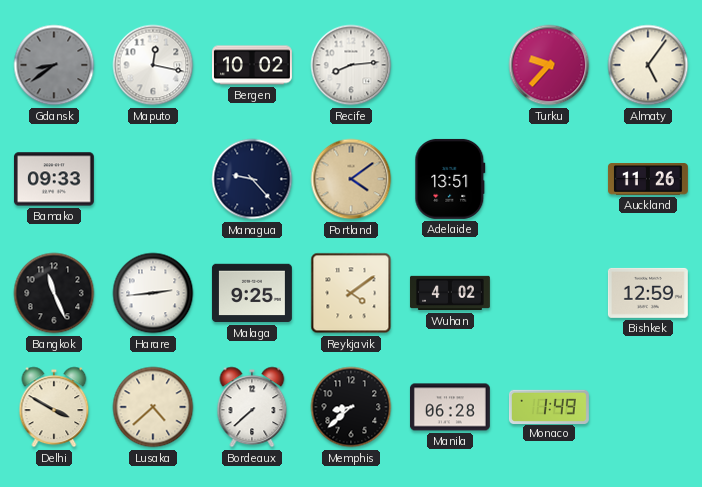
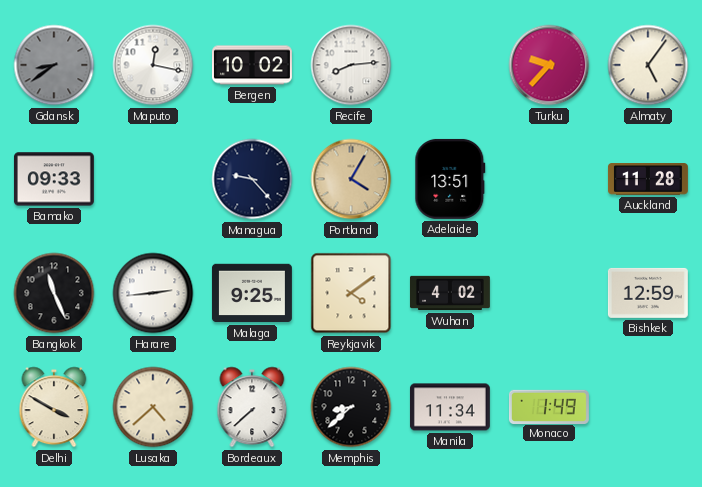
Portland: 4:09 -> 4:05 (351, 179)
Auckland: 11:26 -> 11:28 (648, 180)
Manila: 06:28 -> 11:34 (450, 407)
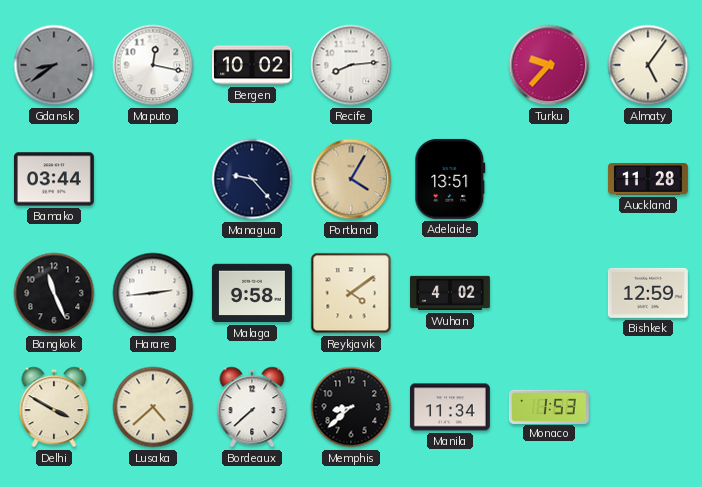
Bamako: 09:33 -> 03:44 (54, 179)
Malaga: 9:25 -> 9:58 (252, 293)
Monaco: 1:49 -> 1:53 (549, 406)
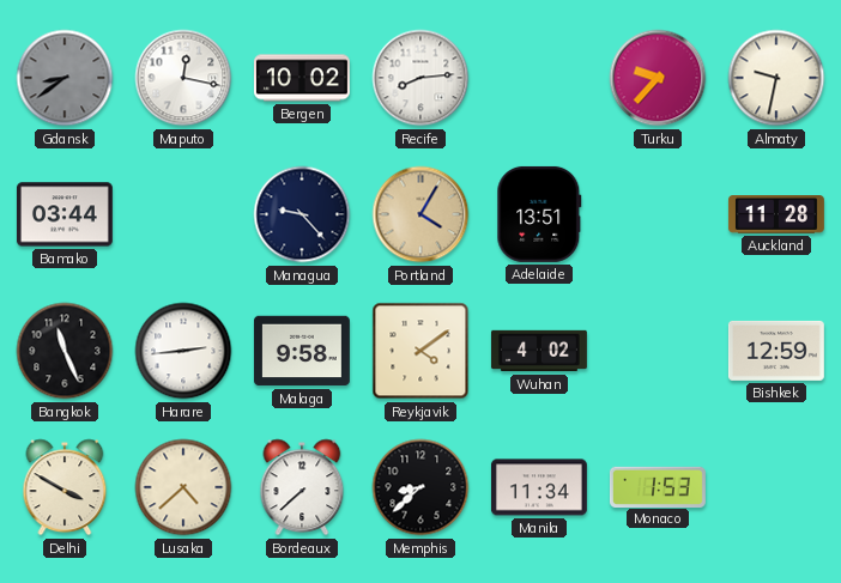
Almaty: 5:06 -> 9:32 (776, 78)
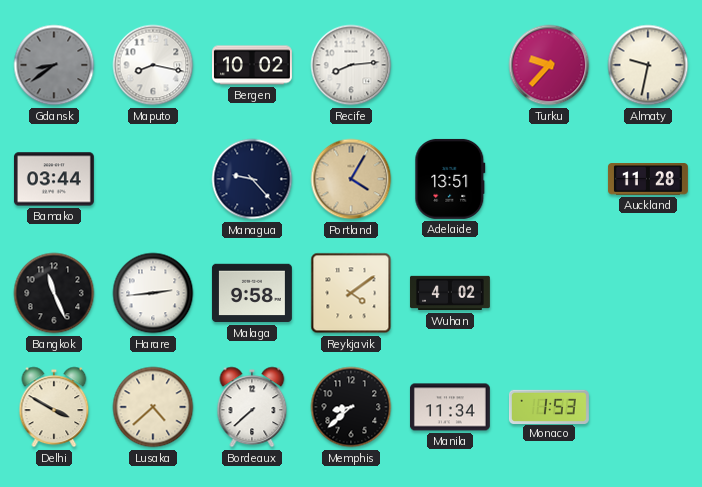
Maputo: 12:17 -> 8:17 (153, 65)
Bishkek: 12:59 -> none (776, 351)
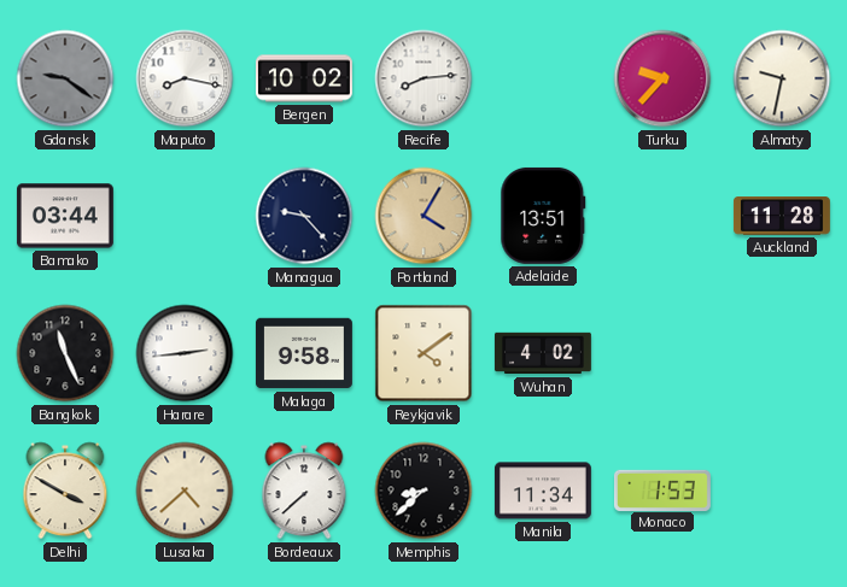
Gdansk: 8:39 -> 9:21 (65, 78)
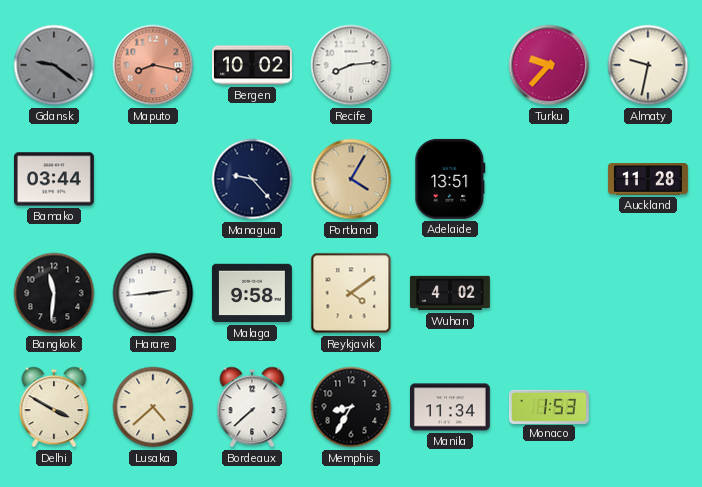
Maputo dial: white -> salmon (153, 65)
Bangkok: 11:26 -> 11:31 (54, 293)
Memphis: 8:38 -> 8:35 (351, 407)
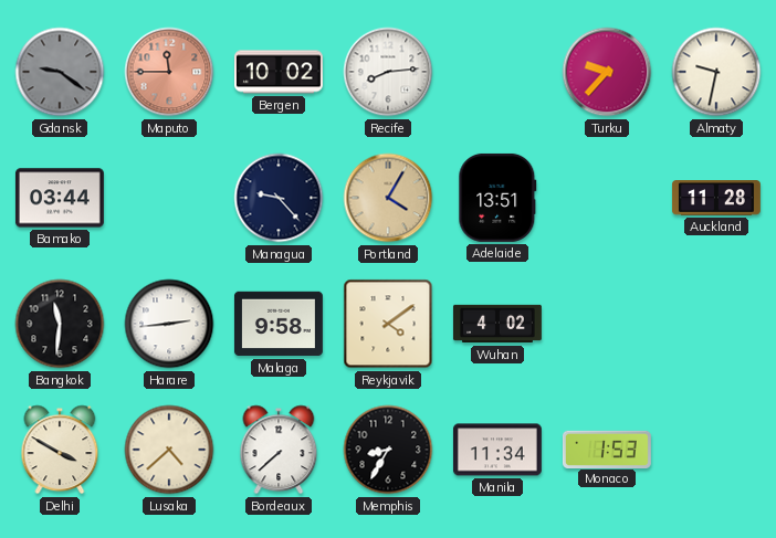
Maputo: 8:17 -> 11:45 (169, 72)
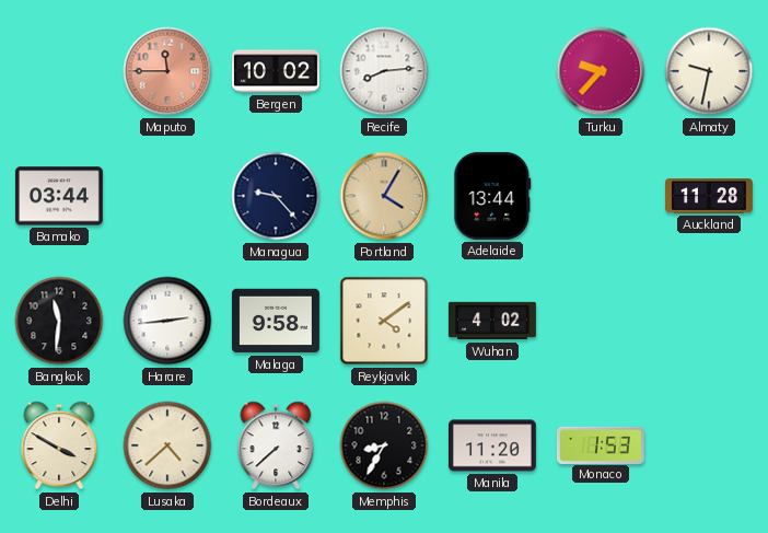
Gdansk: 9:21 -> none (60, 72)
Adelaide: 13:51 -> 13:44 (492, 196)
Manila: 11:34 -> 11:20 (492, 445)
